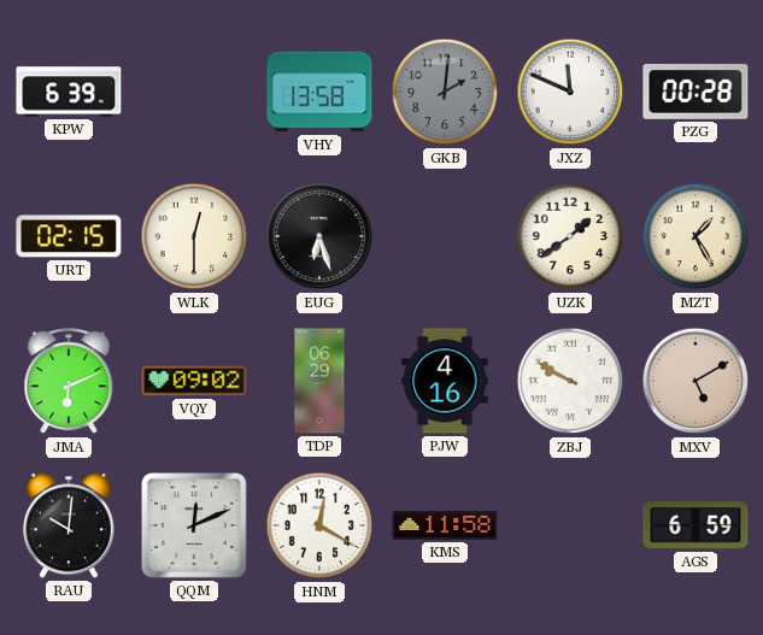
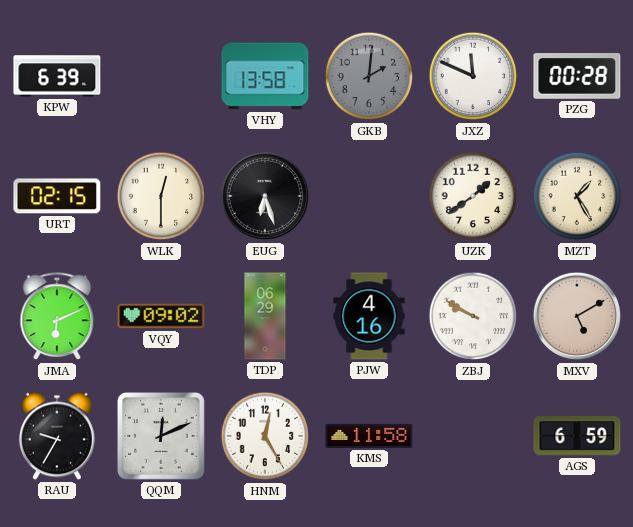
RAU: 10:01 -> 9:35 (57, 436)
HNM: 12:20 -> 12:25 (265, 436)
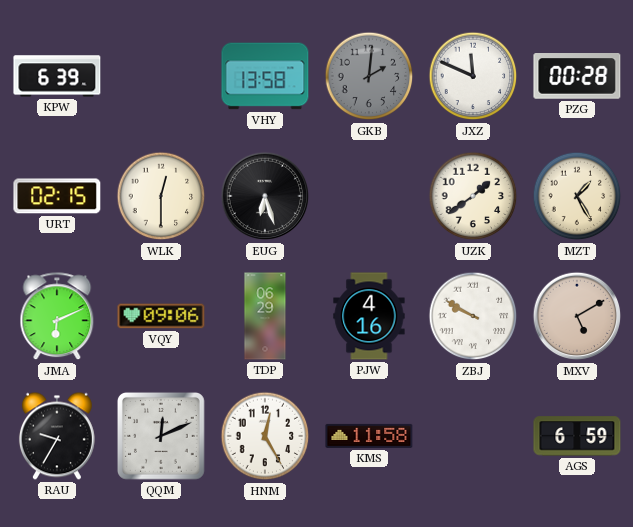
VQY: 09:02 -> 09:06 (161, 316)
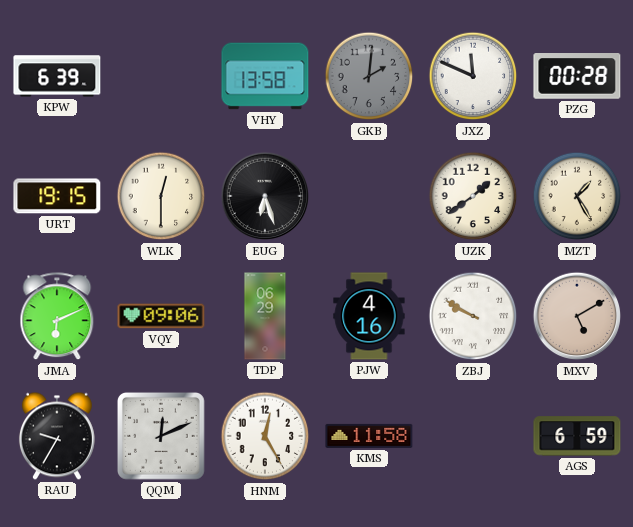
URT: 02:15 -> 19:15 (57, 196)
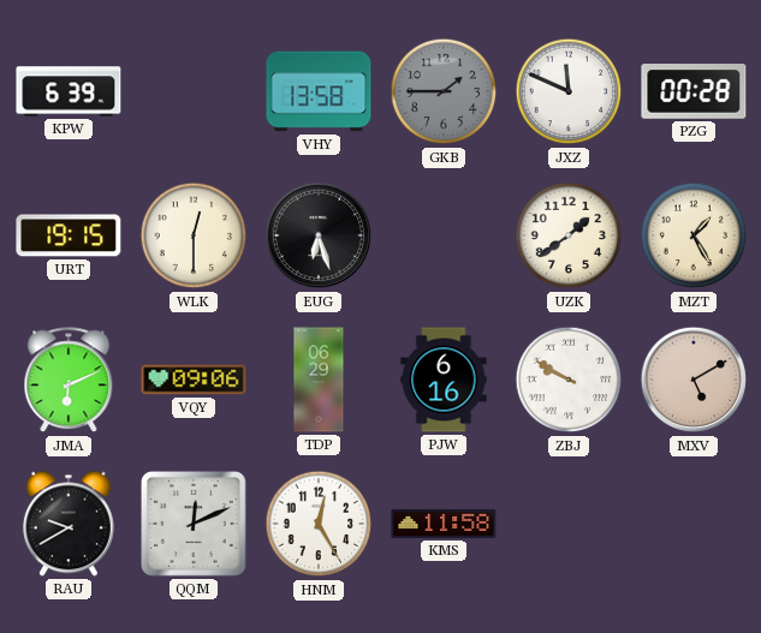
GKB: 2:01 -> 1:45 (444, 91)
PJW: 4:16 -> 6:16 (444, 380)
RAU: 9:35 -> 9:40 (69, 524)
AGS: 6:59 -> none (577, 436)
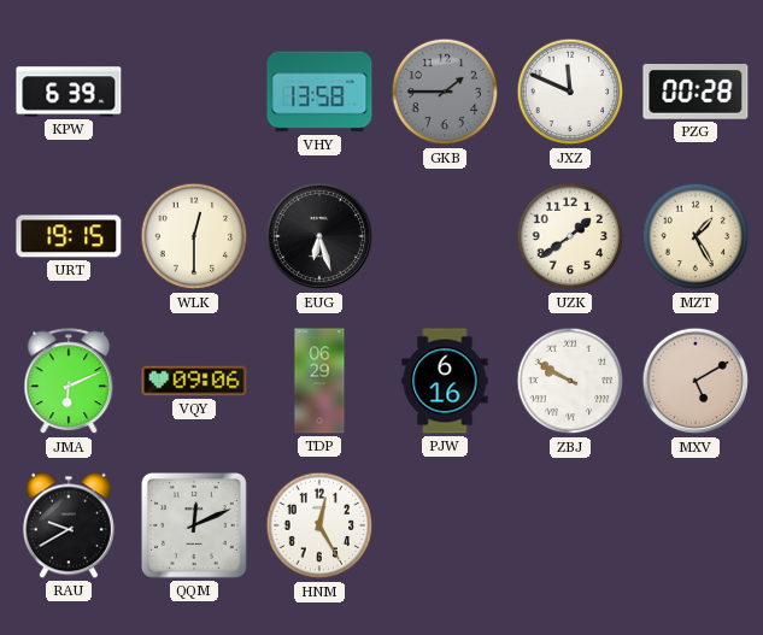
KMS: 11:58 -> none (444, 524)
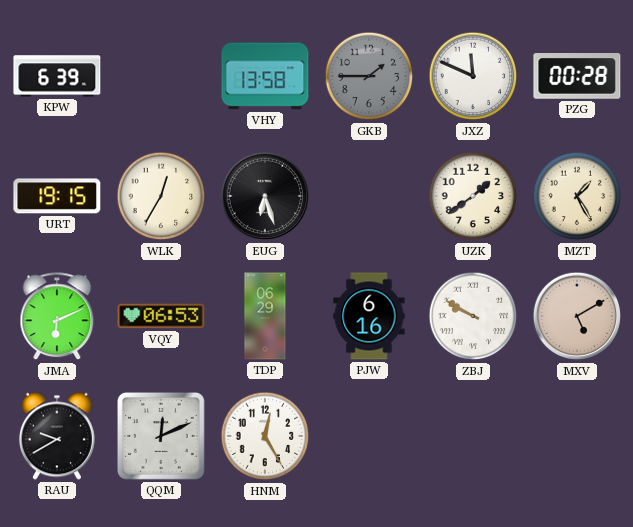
WLK: 12:30 -> 12:35 (161, 196)
VQY: 09:06 -> 06:53 (161, 316)
